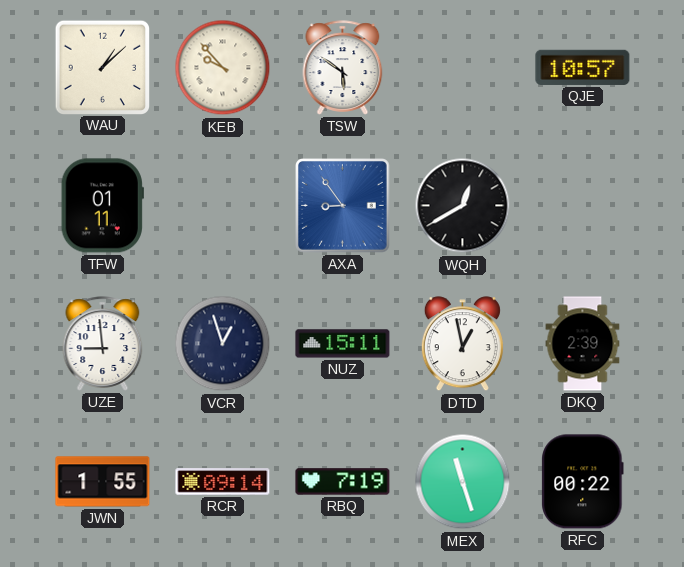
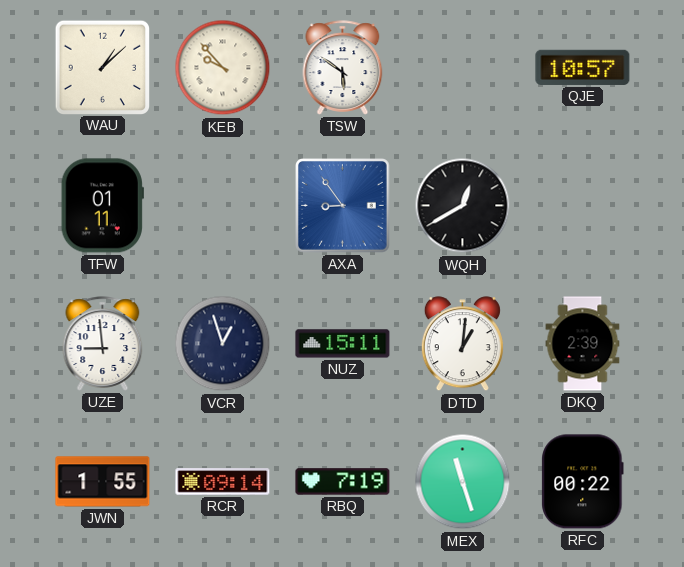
DTD: 12:58 -> 1:01 (462, 344)
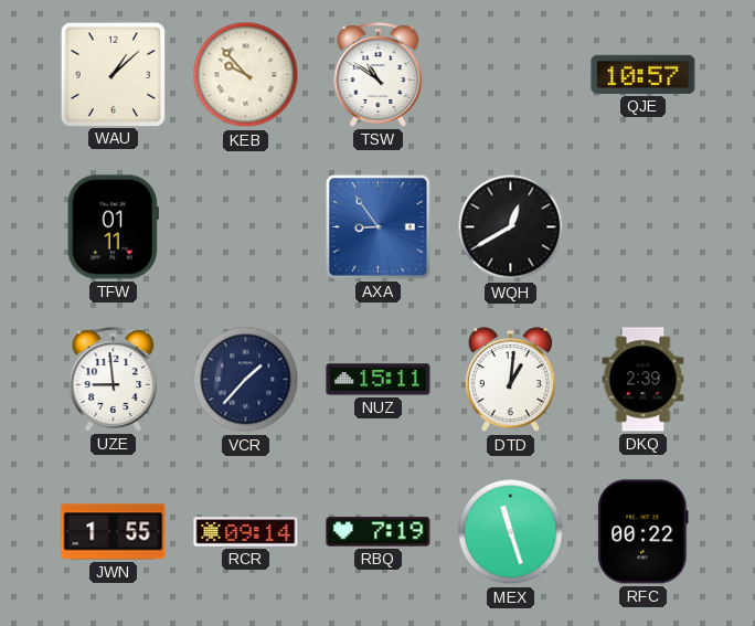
TSW: 5:51 -> 10:51 (379, 75)
VCR: 12:57 -> 1:37 (246, 380)
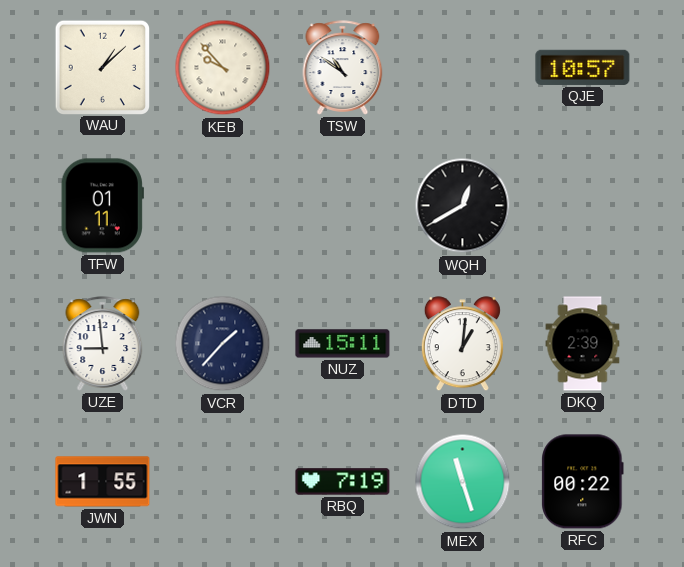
AXA: 8:54 -> none (379, 227)
RCR: 09:14 -> none (246, 532)
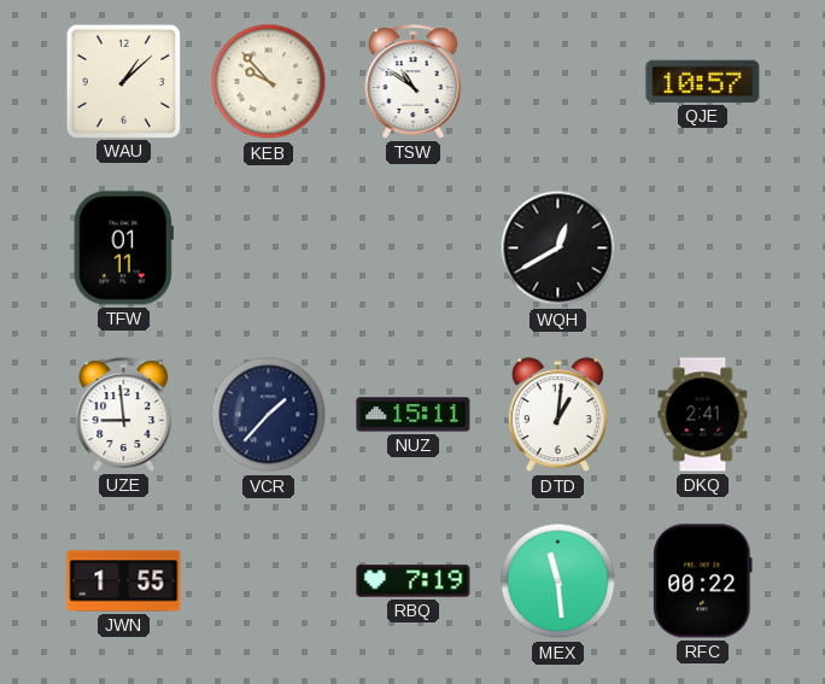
DKQ: 2:39 -> 2:41 (703, 415)
MEX: 11:27 -> 11:29 (558, 581)
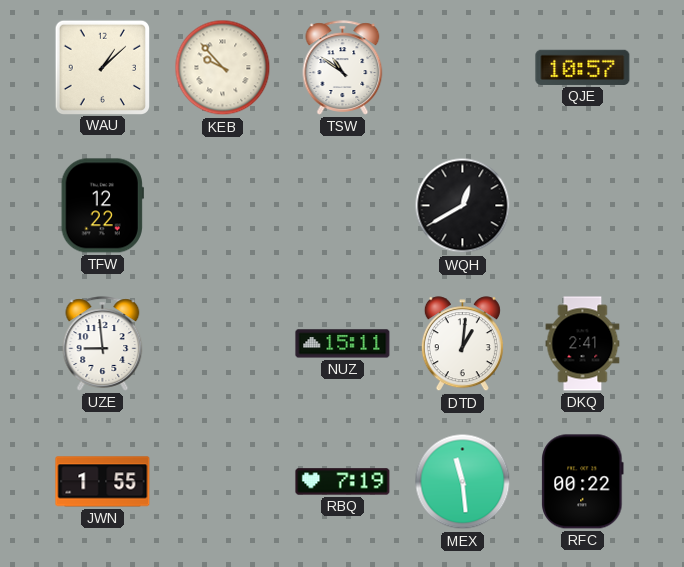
TFW: 01:11 -> 12:22 (102, 206)
VCR: 1:37 -> none (269, 415)
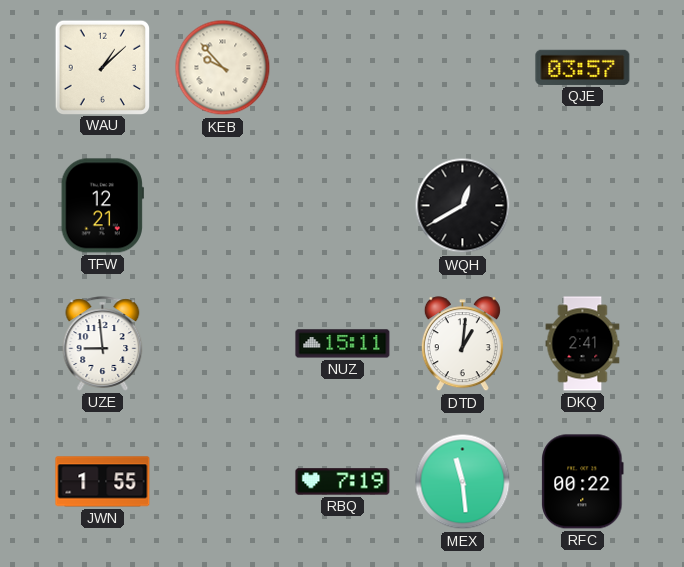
TSW: 10:51 -> none (343, 68)
QJE: 10:57 -> 03:57 (583, 67)
TFW: 12:22 -> 12:21 (102, 206)
